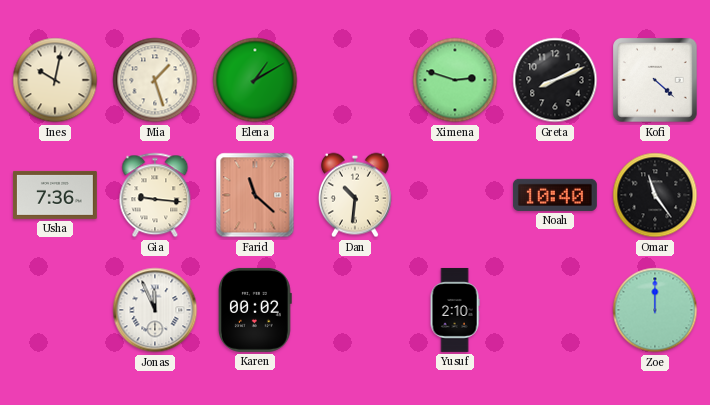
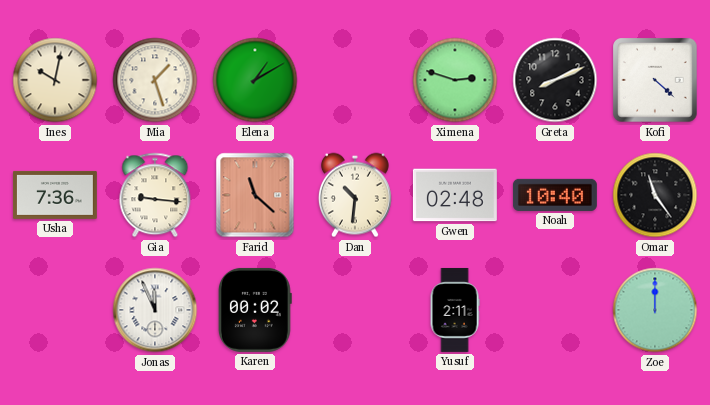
Gwen: none -> 02:48 (455, 195)
Yusuf: 2:10 -> 2:11 (455, 310)
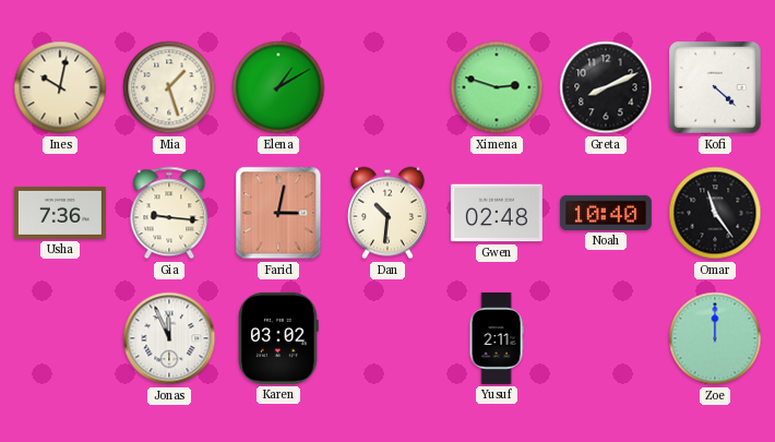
Farid: 11:22 -> 3:02 (278, 213)
Karen: 00:02 -> 03:02 (278, 338)
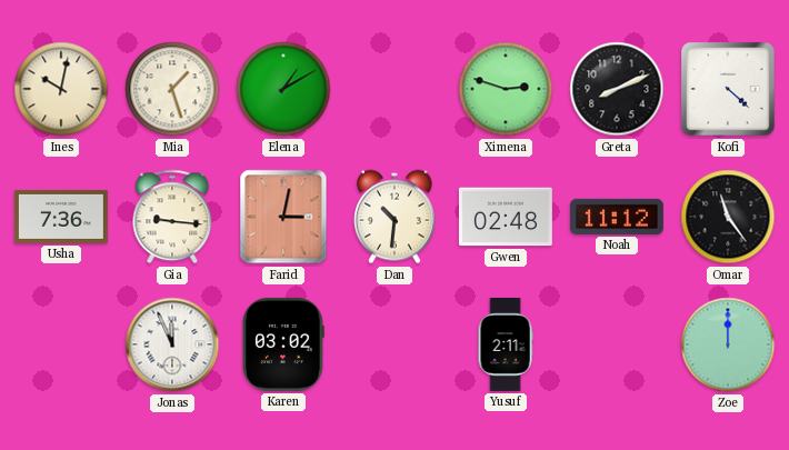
Noah: 10:40 -> 11:12 (617, 217)
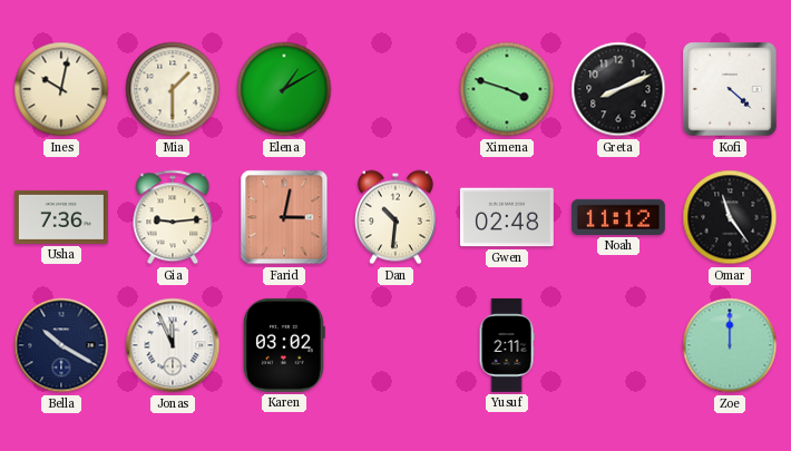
Mia: 1:27 -> 1:30 (173, 89)
Ximena: 2:48 -> 3:48 (507, 89)
Gia: 9:16 -> 9:14 (173, 217)
Bella: none -> 10:20 (61, 345)
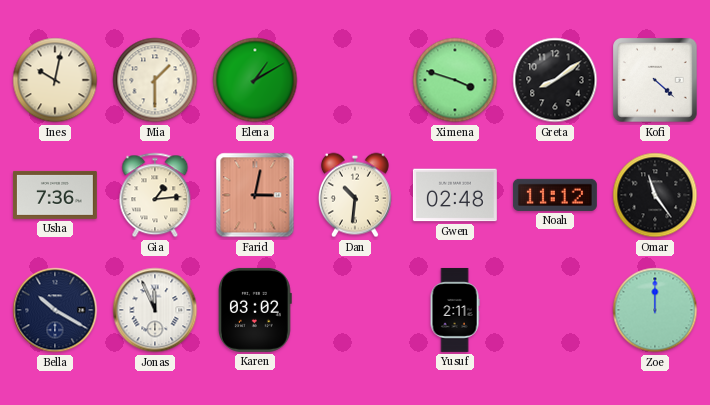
Greta: 8:11 -> 8:09 (555, 80)
Gia: 9:14 -> 1:14 (155, 195)
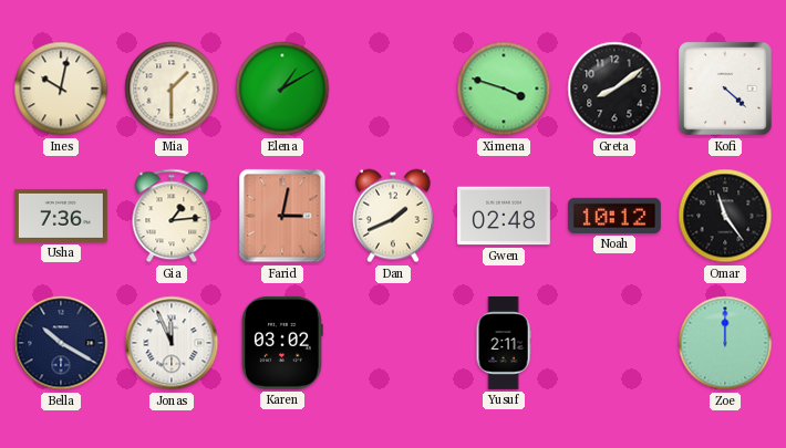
Dan: 10:31 -> 1:41 (393, 216)
Noah: 11:12 -> 10:12 (614, 216)
